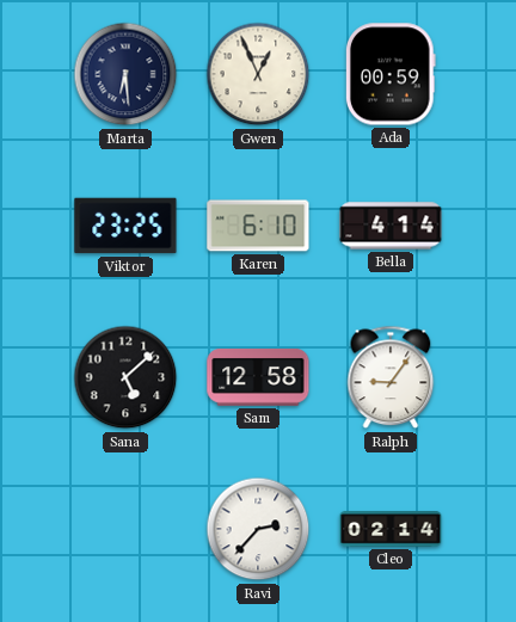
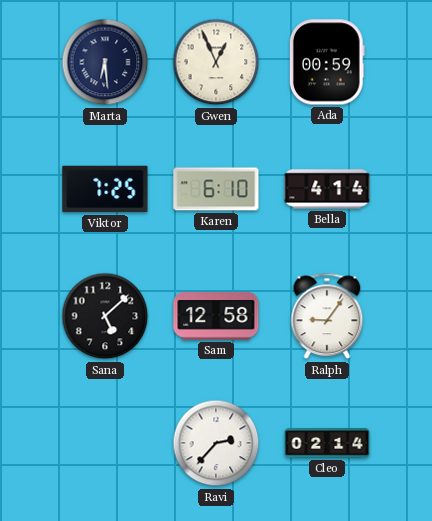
Viktor: 23:25 -> 7:25 (105, 189)
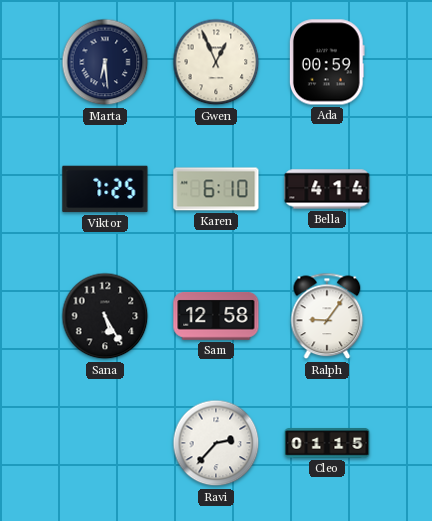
Sana: 5:08 -> 5:25 (105, 316)
Cleo: 02:14 -> 01:15 (327, 443)
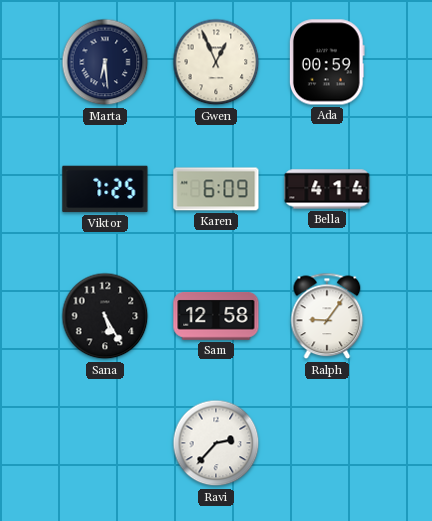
Karen: 6:10 -> 6:09 (216, 189)
Cleo: 01:15 -> none (327, 443)
